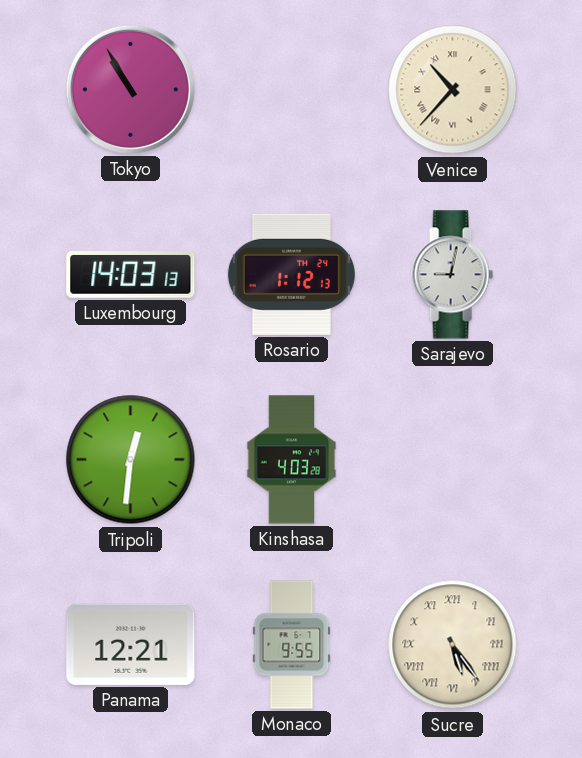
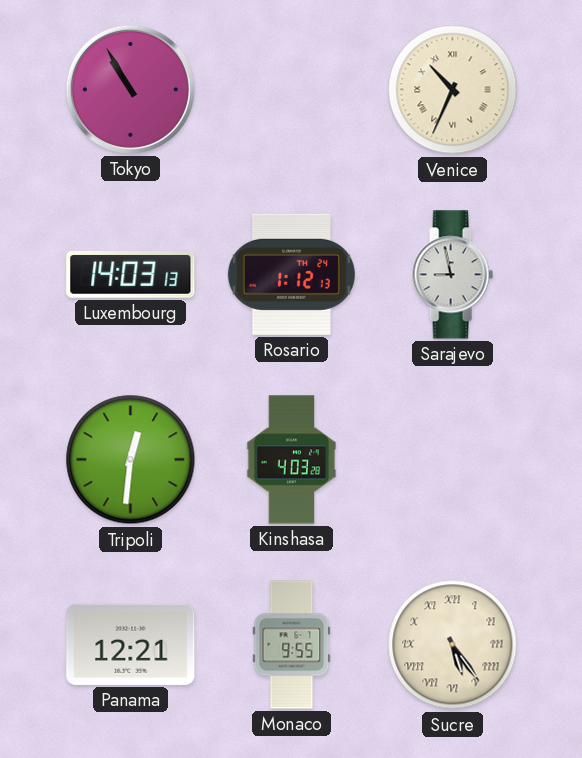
Venice: 10:37 -> 10:34 (453, 90)
Sarajevo: 9:02 -> 8:58 (452, 275)
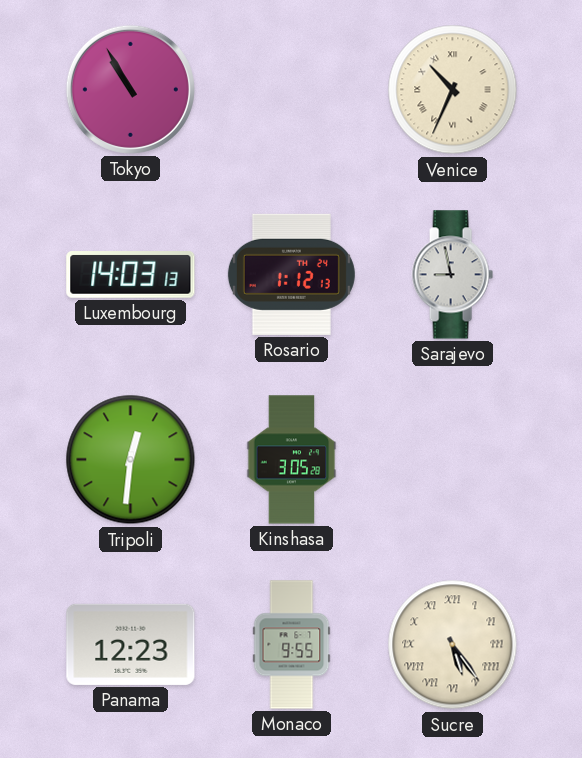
Kinshasa: 4:03 -> 3:05 (292, 460)
Panama: 12:21 -> 12:23 (131, 644)
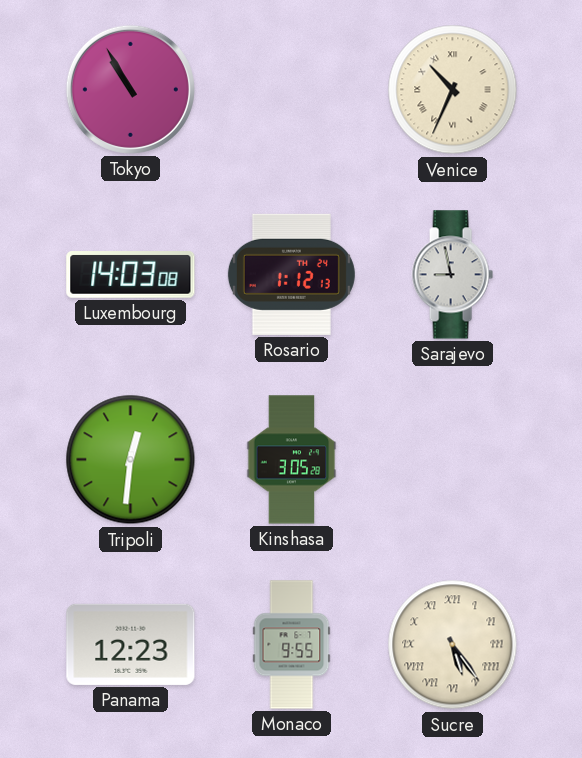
Luxembourg: 14:03:13 -> 14:03:08 (131, 275)
